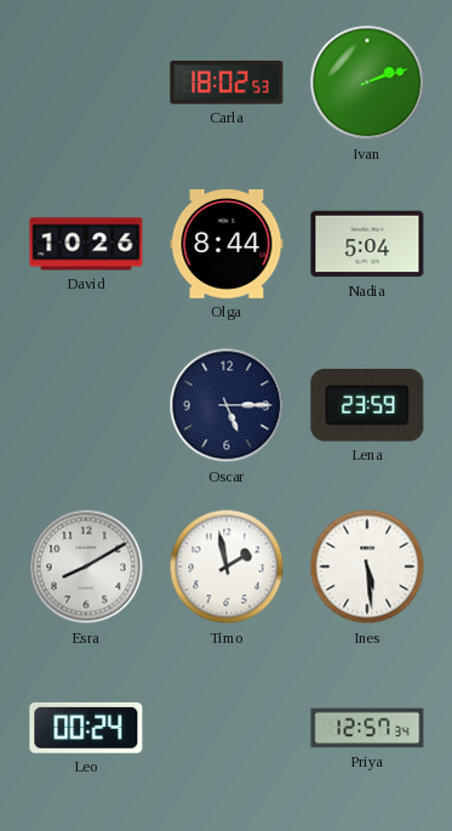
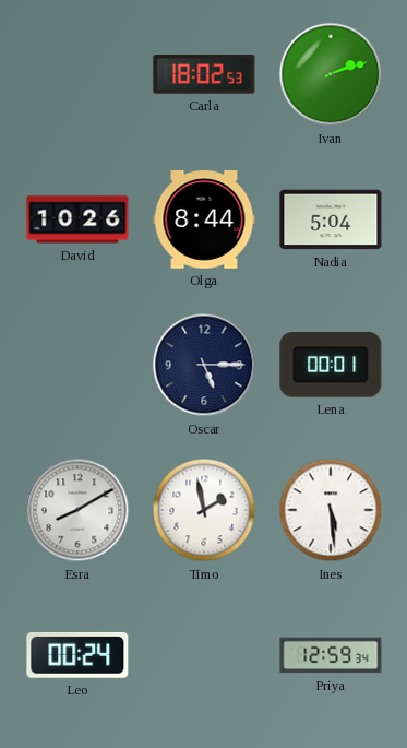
Lena: 23:59 -> 00:01 (331, 366)
Priya: 12:57 -> 12:59 (331, 655)
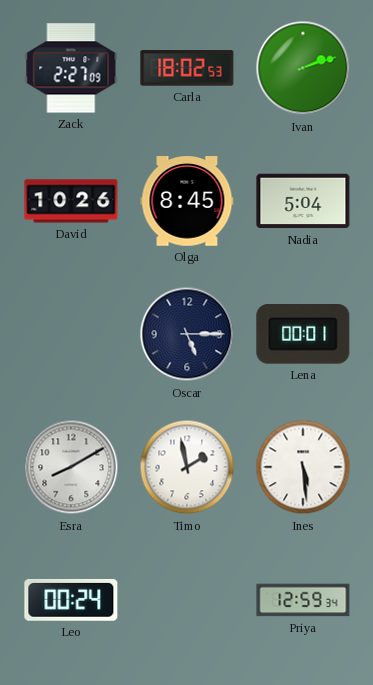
Zack: none -> 2:27 (71, 68)
Olga: 8:44 -> 8:45 (187, 201)
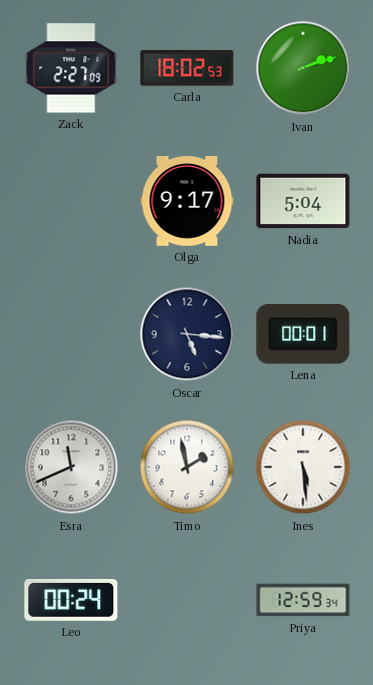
David: 10:26 -> none (71, 201)
Olga: 8:45 -> 9:17 (187, 201)
Oscar: 5:15 -> 5:16 (187, 334)
Esra: 8:10 -> 11:41 (71, 467)
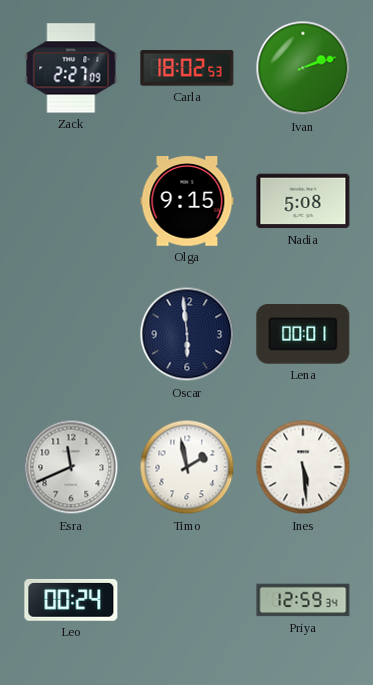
Olga: 9:17 -> 9:15 (187, 201)
Nadia: 5:04 -> 5:08 (303, 201)
Oscar: 5:16 -> 5:59 (187, 334)
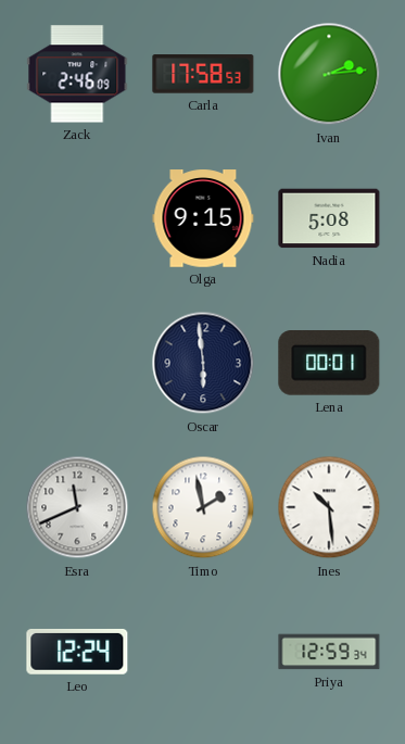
Zack: 2:27 -> 2:46 (77, 74)
Carla: 18:02 -> 17:58 (203, 74)
Ivan: 2:12 -> 2:14 (329, 74)
Ines: 5:29 -> 10:29 (329, 507)
Leo: 00:24 -> 12:24 (77, 652)
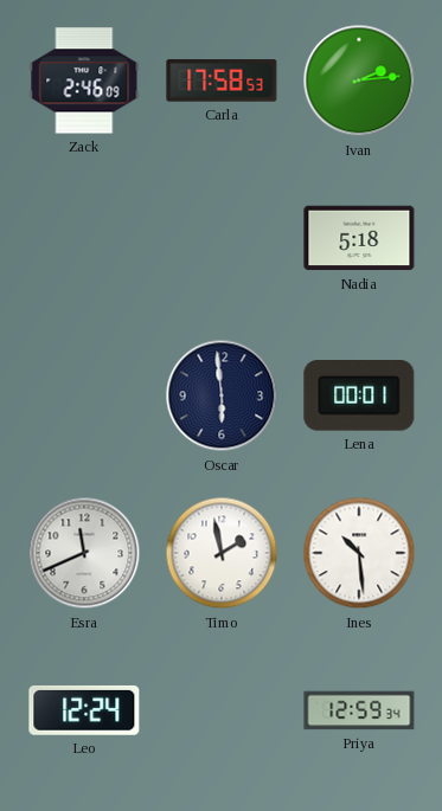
Olga: 9:15 -> none (203, 218)
Nadia: 5:08 -> 5:18 (359, 238)
